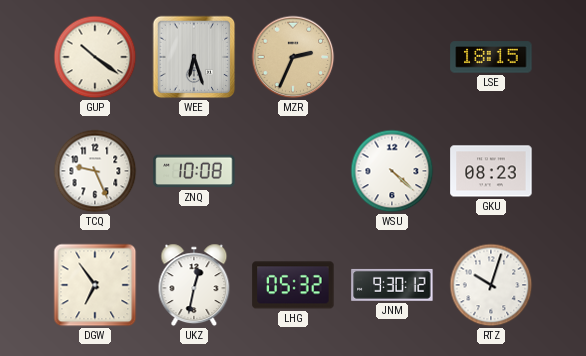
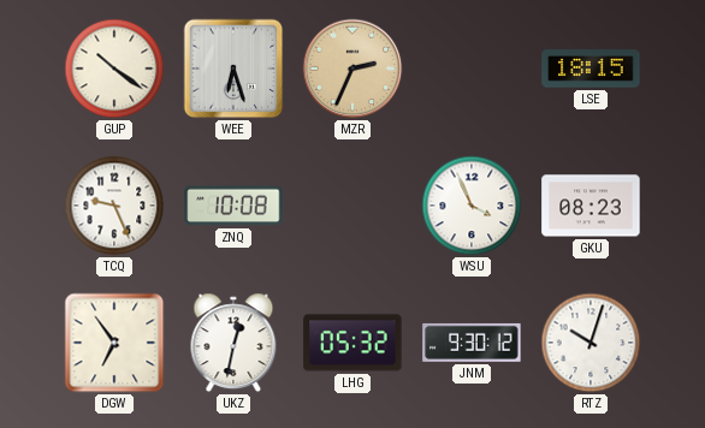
WSU: 4:22 -> 3:56 (472, 206)
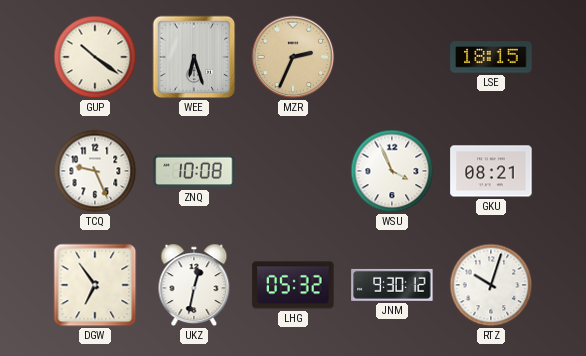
GKU: 08:23 -> 08:21 (491, 171)
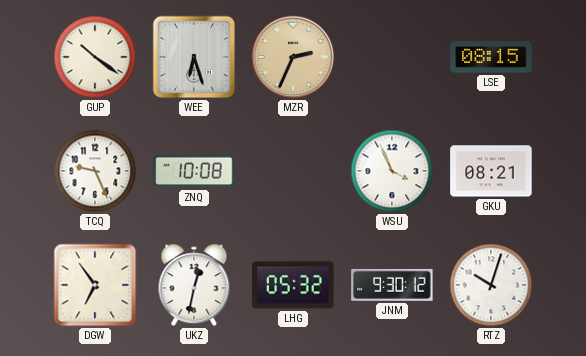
LSE: 18:15 -> 08:15 (491, 57)
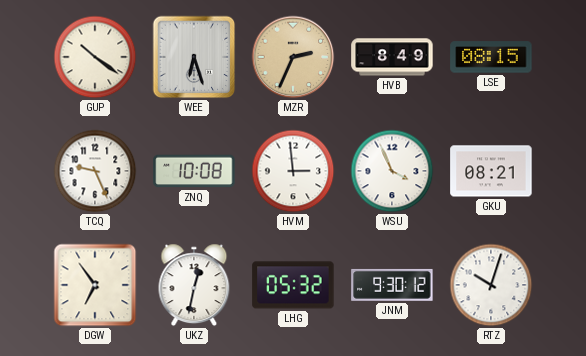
HVB: none -> 8:49 (392, 57)
HVM: none -> 2:59 (293, 171)
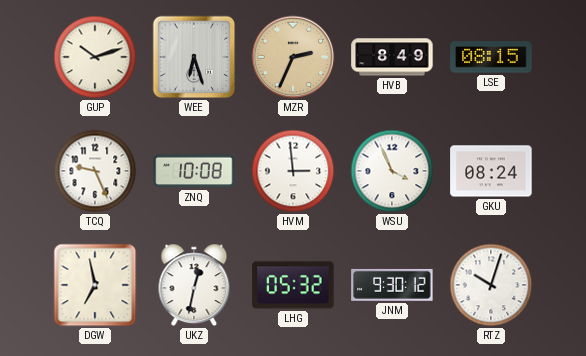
GUP: 10:21 -> 10:12 (95, 57)
GKU: 08:21 -> 08:24 (491, 171)
DGW: 6:54 -> 6:58 (95, 285)
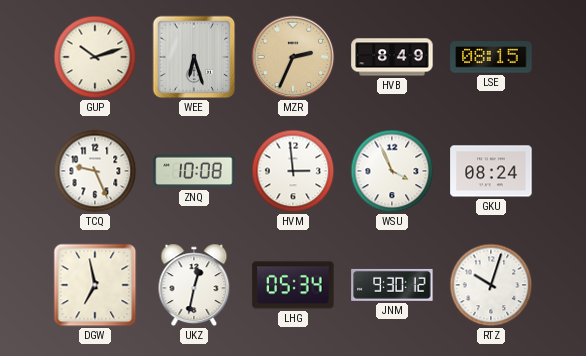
LHG: 05:32 -> 05:34 (293, 285)
